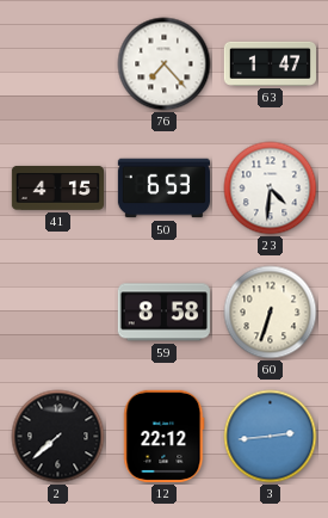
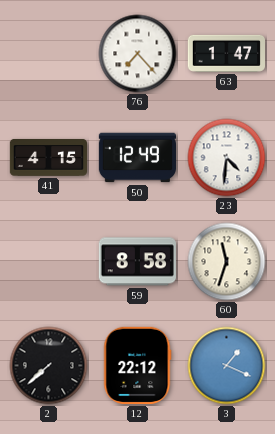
50: 6:53 -> 12:49 (137, 158)
60: 6:33 -> 11:33 (227, 262)
3: 2:44 -> 1:19 (227, 366)
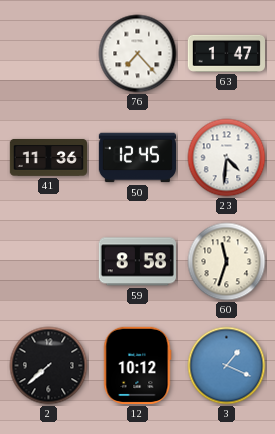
41: 4:15 -> 11:36 (48, 158)
50: 12:49 -> 12:45 (137, 158)
12: 22:12 -> 10:12 (138, 365)
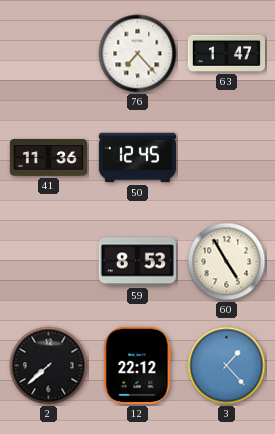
23: 4:31 -> none (227, 158)
59: 8:58 -> 8:53 (137, 262)
60: 11:33 -> 4:55 (227, 262)
12: 10:12 -> 22:12 (138, 365)
3: 1:19 -> 1:23 (227, 366)
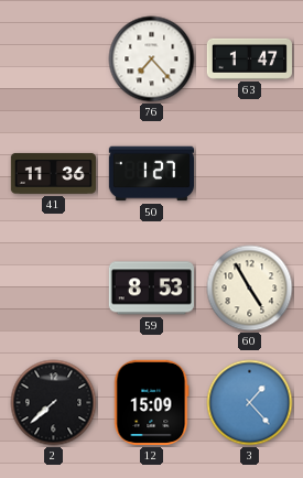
50: 12:45 -> 1:27 (151, 174)
12: 22:12 -> 15:09 (152, 402)
